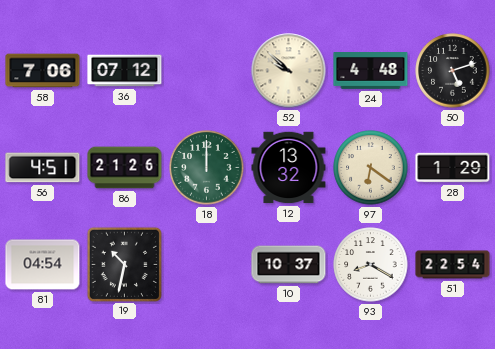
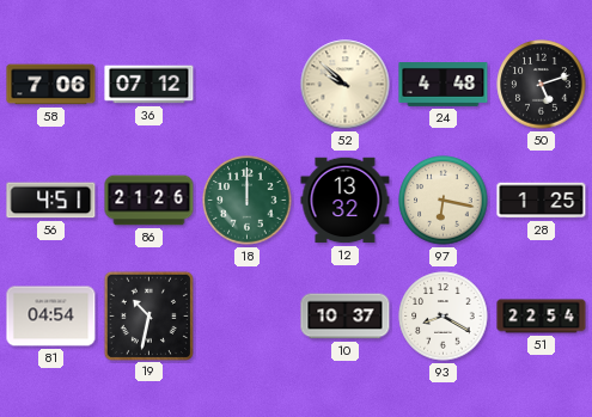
97: 6:21 -> 6:17 (444, 201)
28: 1:29 -> 1:25 (542, 201)
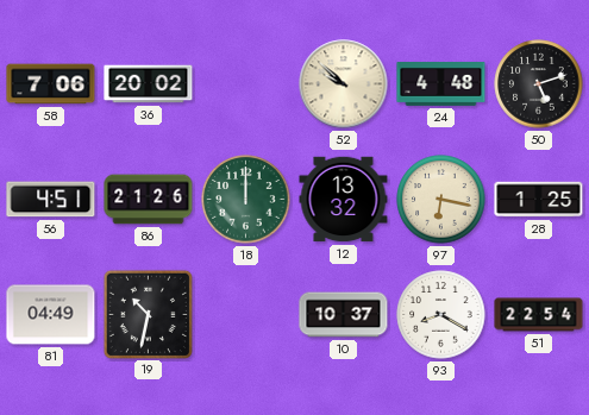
36: 07:12 -> 20:02 (149, 84)
81: 04:54 -> 04:49 (51, 315)
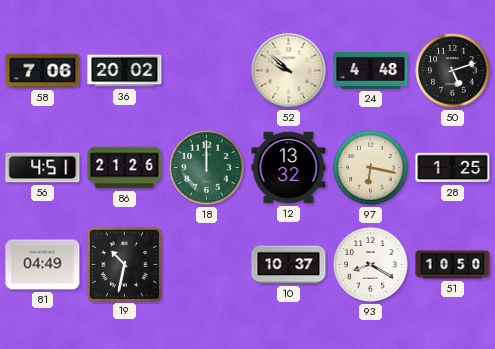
51: 22:54 -> 10:50 (453, 265)
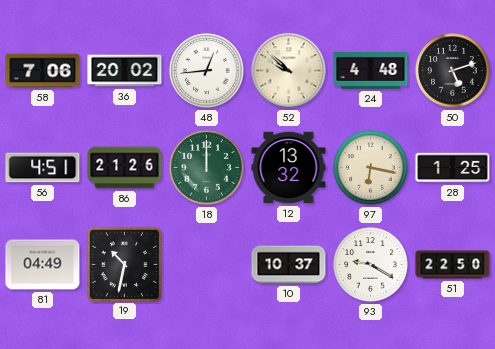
48: none -> 12:44 (207, 71)
93: 8:20 -> 9:20 (371, 265)
51: 10:50 -> 22:50 (453, 265)
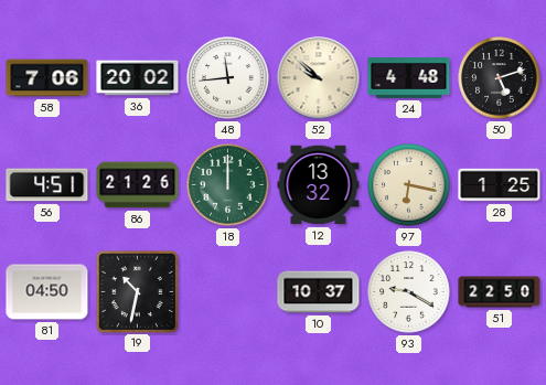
48: 12:44 -> 11:44 (228, 78)
81: 04:49 -> 04:50 (47, 292)
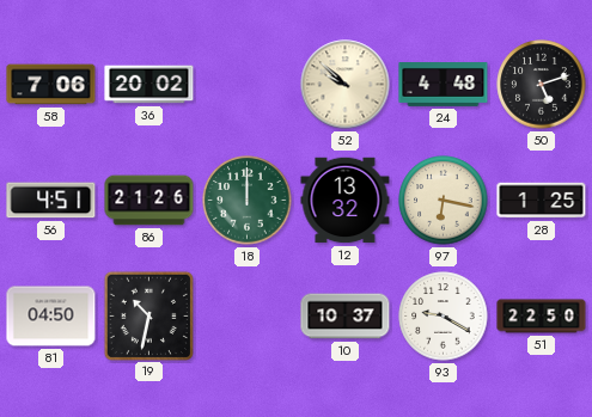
48: 11:44 -> none (228, 78)
